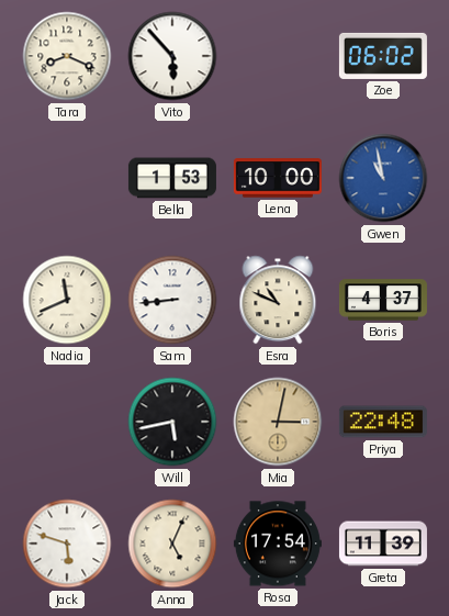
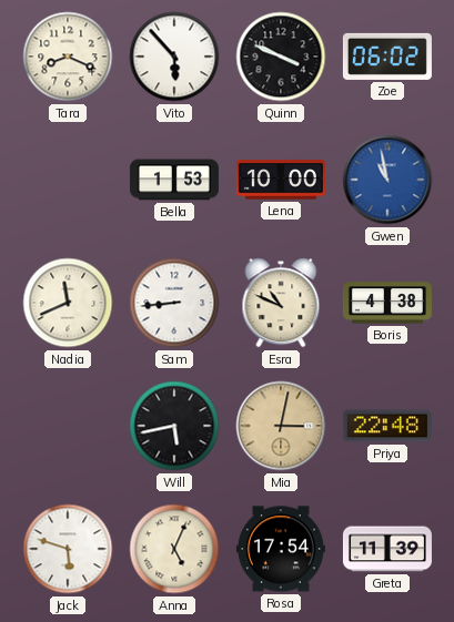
Quinn: none -> 3:49 (281, 57)
Boris: 4:37 -> 4:38 (387, 303)
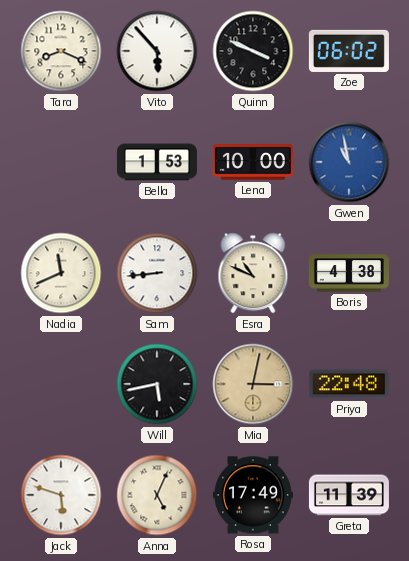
Rosa: 17:54 -> 17:49 (253, 495)
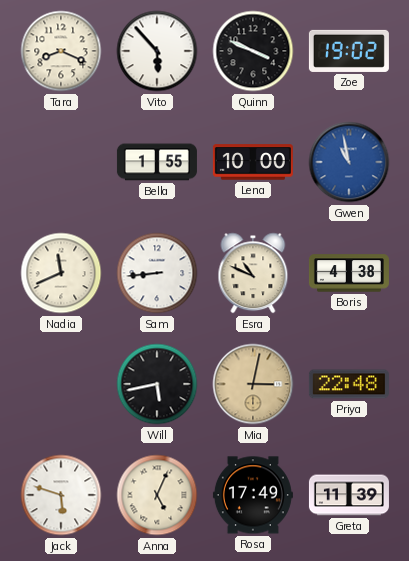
Zoe: 06:02 -> 19:02 (349, 51)
Bella: 1:53 -> 1:55 (157, 162)
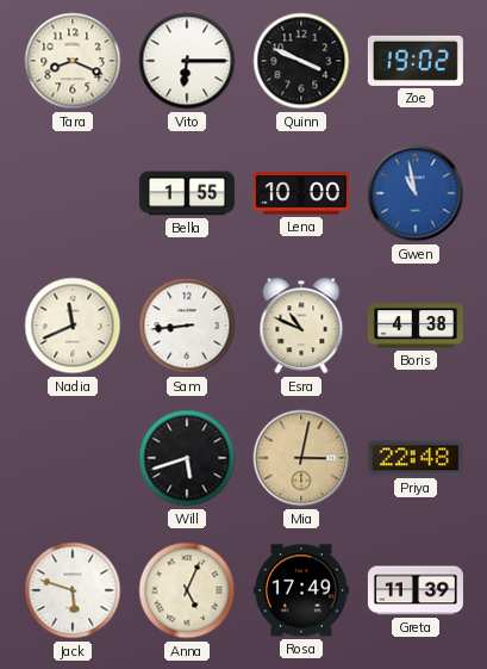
Vito: 5:53 -> 6:15 (187, 61)
Will: 5:43 -> 5:42 (187, 458)
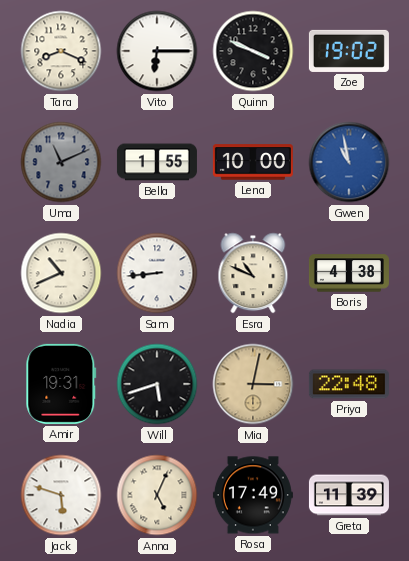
Uma: none -> 11:11 (61, 162)
Nadia: 11:41 -> 10:41 (61, 273)
Amir: none -> 19:31 (61, 384)
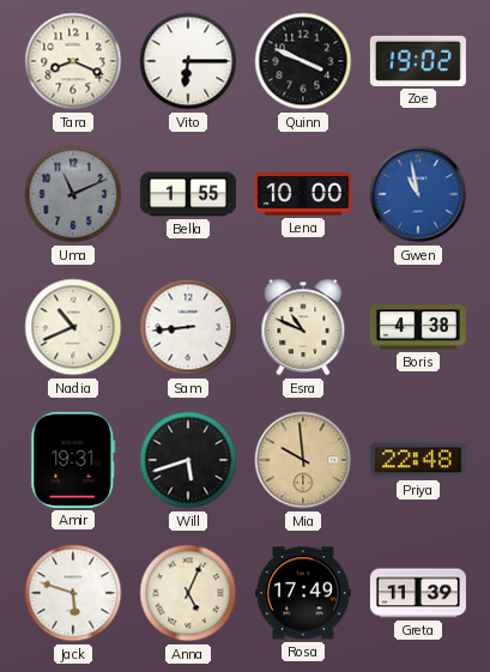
Mia: 3:02 -> 9:59 (303, 460)
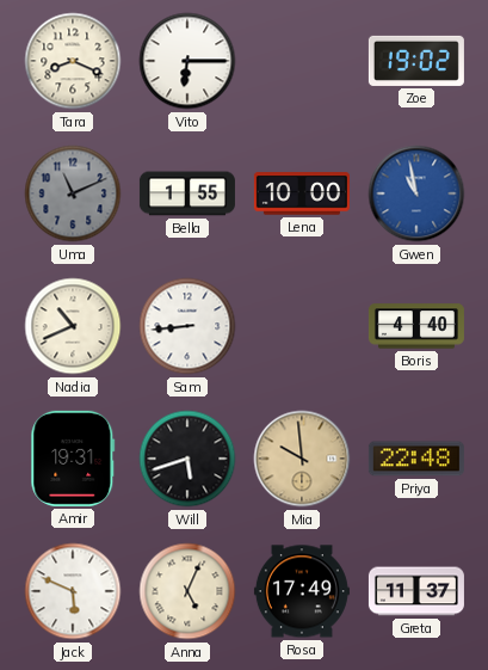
Quinn: 3:49 -> none (303, 61)
Esra: 10:49 -> none (303, 327)
Boris: 4:38 -> 4:40 (416, 326)
Jack: 5:48 -> 5:49 (73, 591)
Greta: 11:39 -> 11:37 (416, 591)
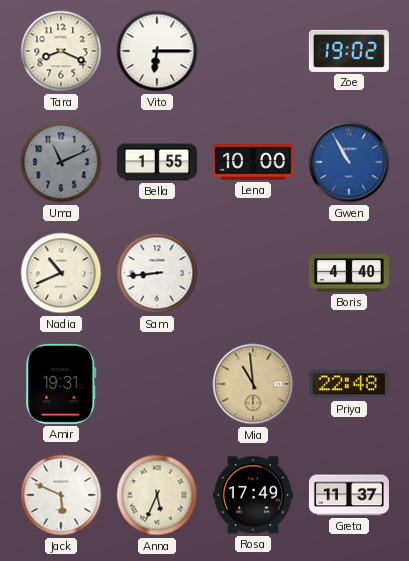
Gwen: 10:58 -> 10:55 (349, 162)
Will: 5:42 -> none (187, 459)
Mia: 9:59 -> 10:59 (253, 384)
Anna: 5:04 -> 5:34 (157, 495)
